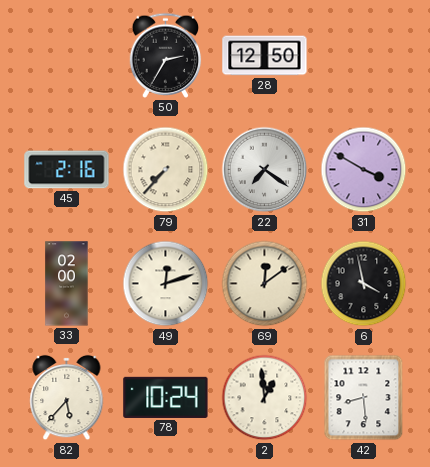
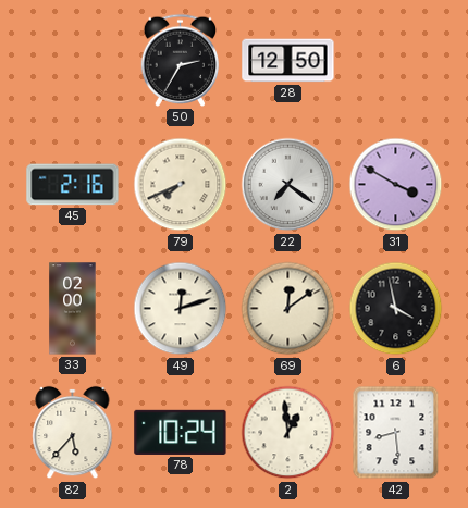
79: 7:37 -> 7:41 (181, 185)
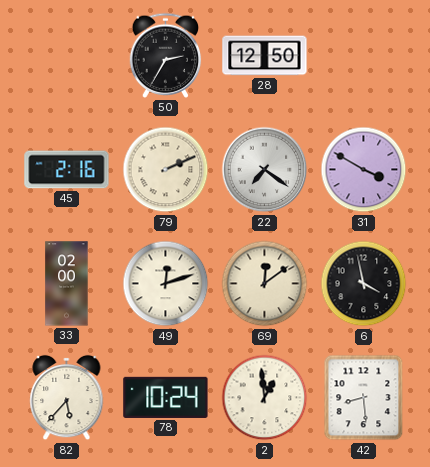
79: 7:41 -> 2:11 (166, 170)
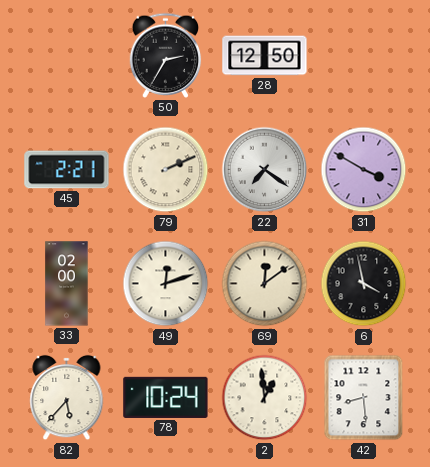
45: 2:16 -> 2:21 (67, 170)
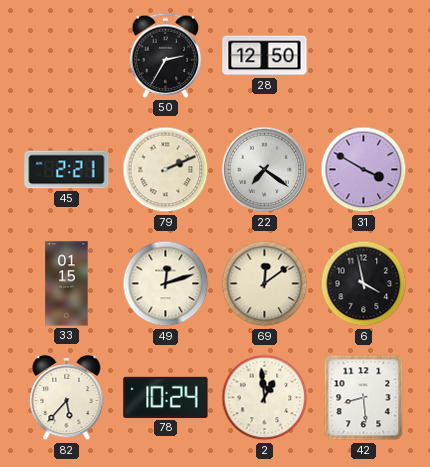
33: 02:00 -> 01:15 (67, 284)
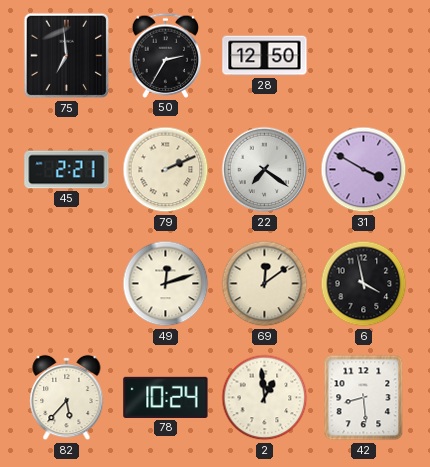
75: none -> 6:59 (67, 56)
33: 01:15 -> none (67, 284)
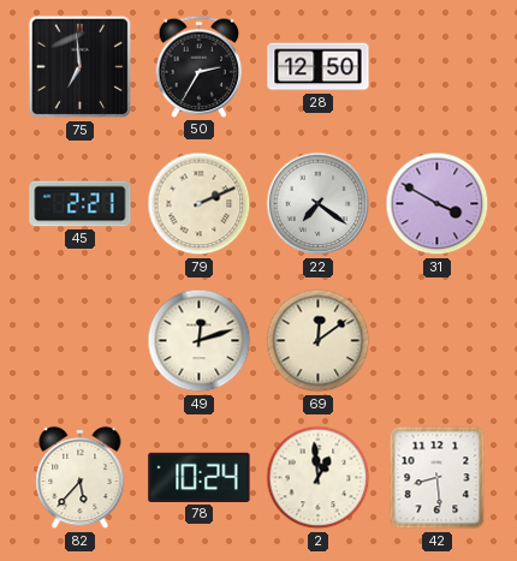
6: 3:58 -> none (364, 284)
